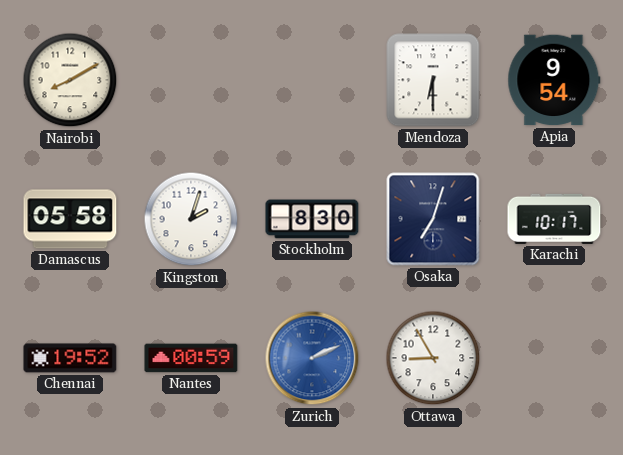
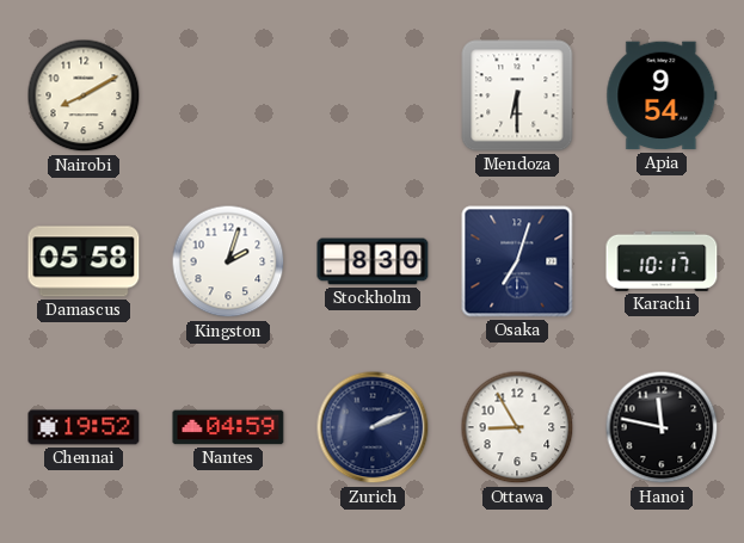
Nantes: 00:59 -> 04:59 (228, 427)
Zurich dial: blue -> navy (373, 427)
Hanoi: none -> 11:47 (662, 427)
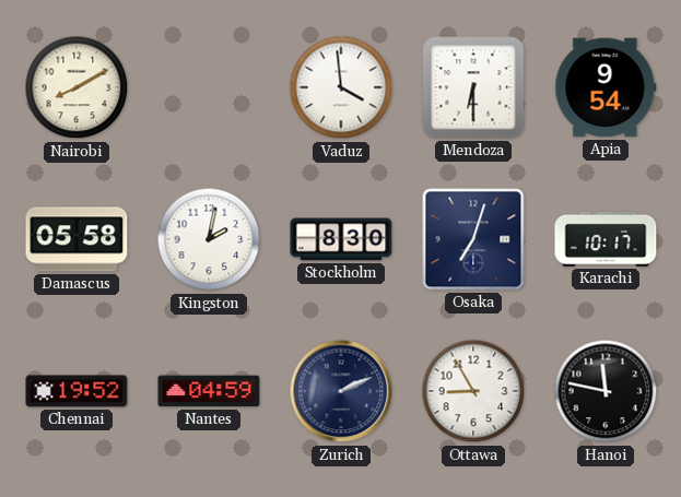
Vaduz: none -> 3:59 (341, 87)
Kingston: 2:03 -> 2:02 (209, 239)
